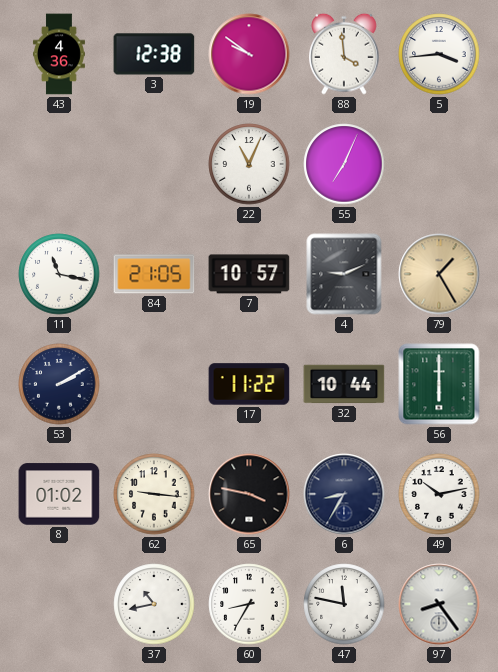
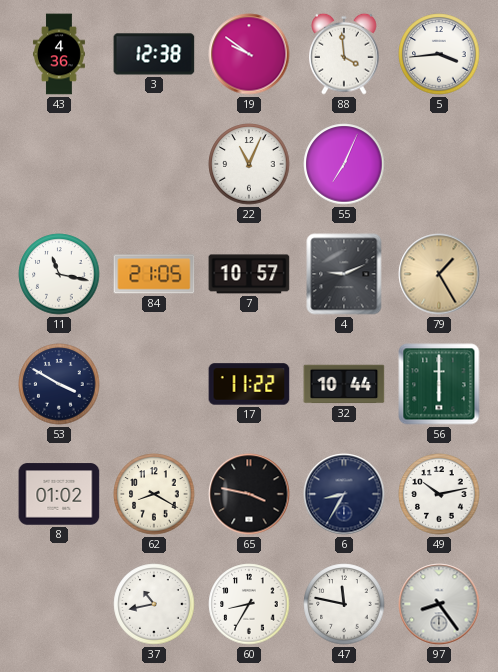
53: 2:10 -> 3:50 (59, 384)
62: 9:16 -> 8:20 (154, 494)
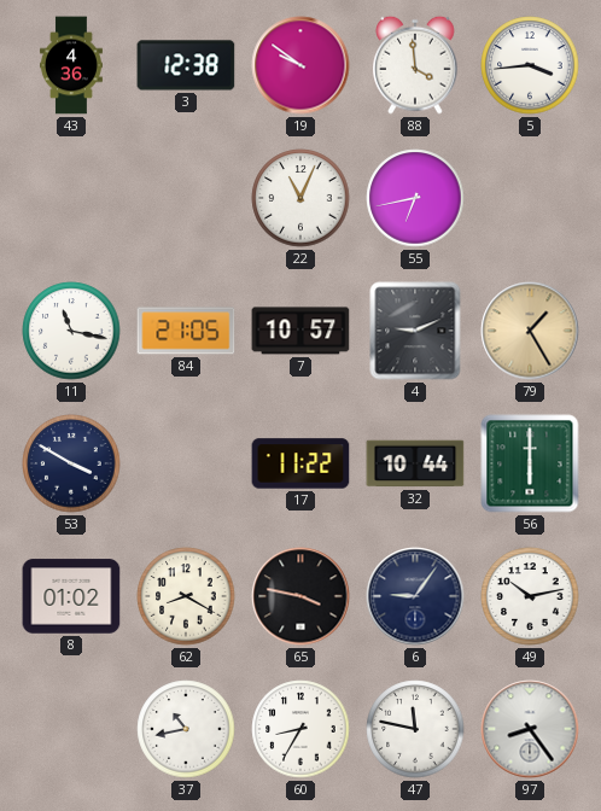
55: 7:04 -> 6:43 (415, 198)
6: 8:35 -> 9:06 (415, 596)
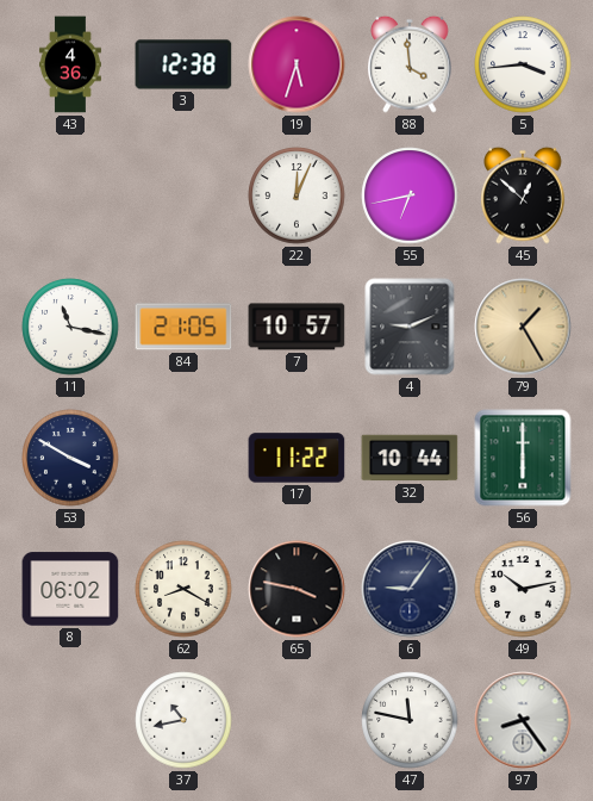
19: 9:51 -> 5:33 (296, 64)
22: 11:04 -> 12:04 (296, 195)
45: none -> 12:52 (523, 195)
8: 01:02 -> 06:02 (70, 589)
60: 8:35 -> none (300, 729)
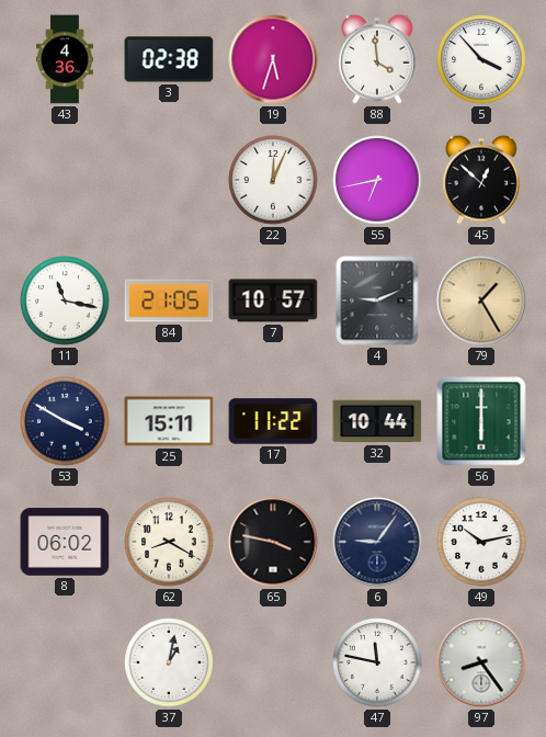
3: 12:38 -> 02:38 (169, 59)
5: 3:44 -> 3:53 (481, 59)
25: none -> 15:11 (169, 421)
37: 10:43 -> 1:02 (169, 662)
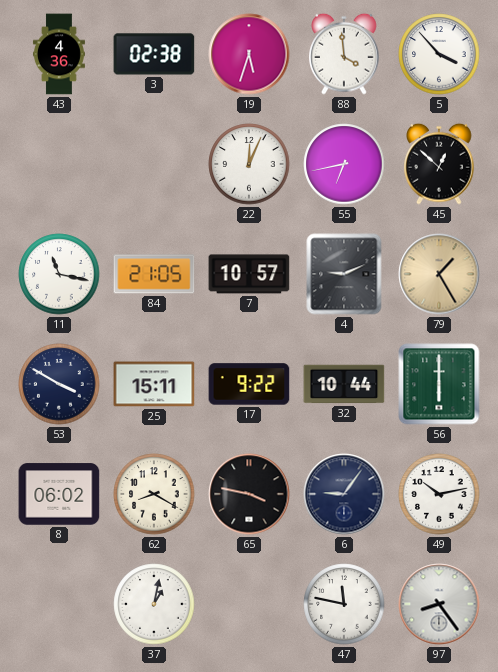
17: 11:22 -> 9:22 (249, 384)
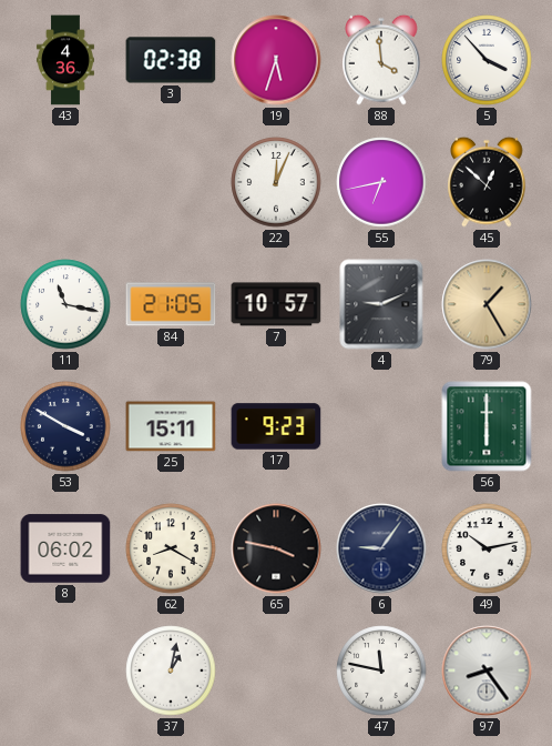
17: 9:22 -> 9:23 (276, 426)
32: 10:44 -> none (344, 384)
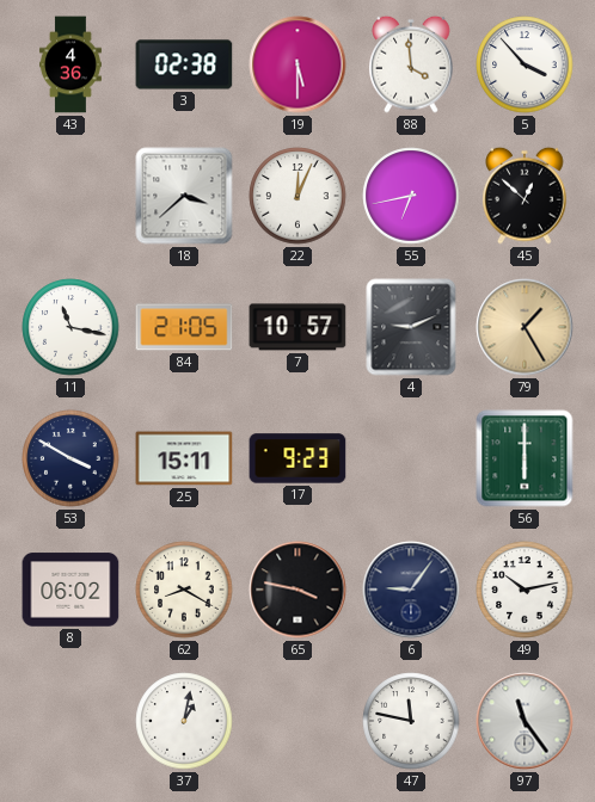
19: 5:33 -> 5:30 (297, 64)
18: none -> 3:38 (184, 196)
97: 8:24 -> 11:24 (525, 721)
